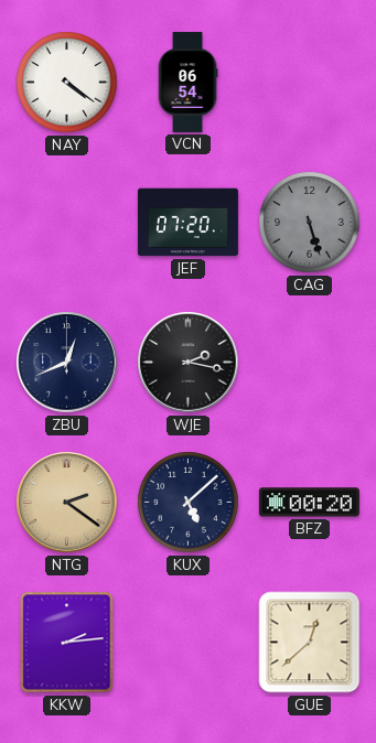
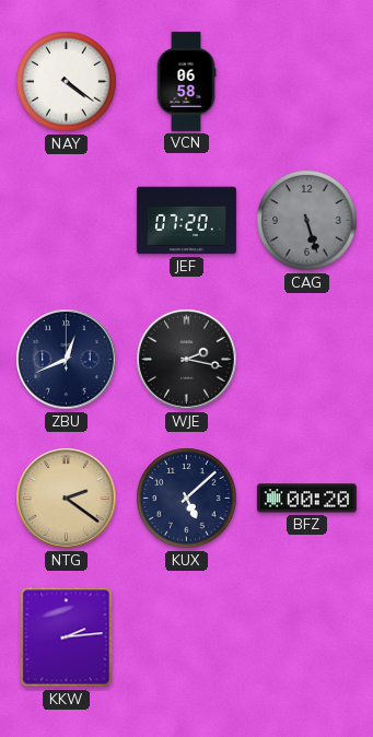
VCN: 06:54 -> 06:58 (186, 81)
GUE: 12:38 -> none (310, 643)
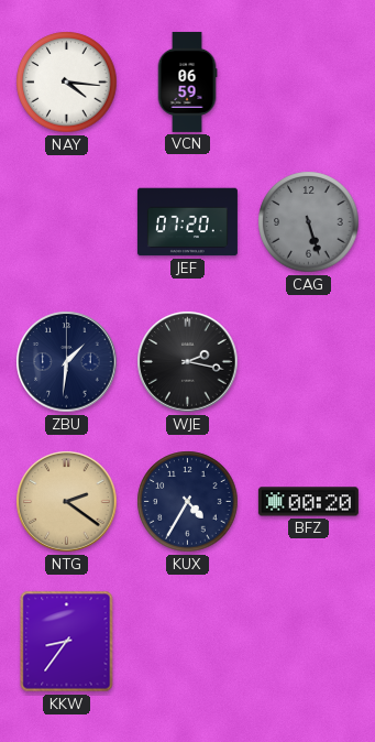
NAY: 4:21 -> 4:16 (67, 83)
VCN: 06:58 -> 06:59 (187, 81)
ZBU: 12:41 -> 1:31 (67, 362)
KUX: 5:08 -> 4:35 (188, 502)
KKW: 2:14 -> 8:36 (67, 642)
